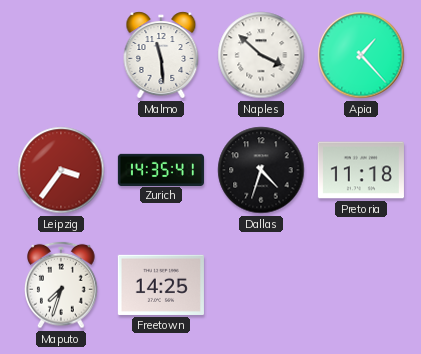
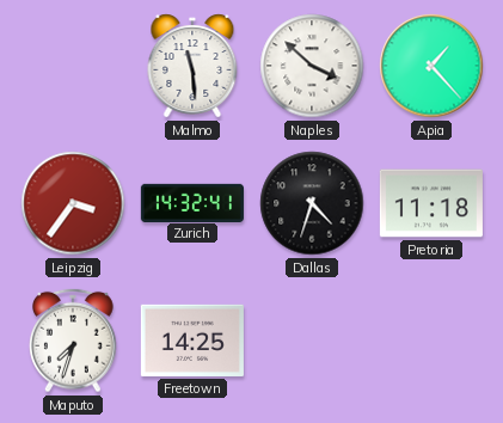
Zurich: 14:35 -> 14:32 (192, 202)
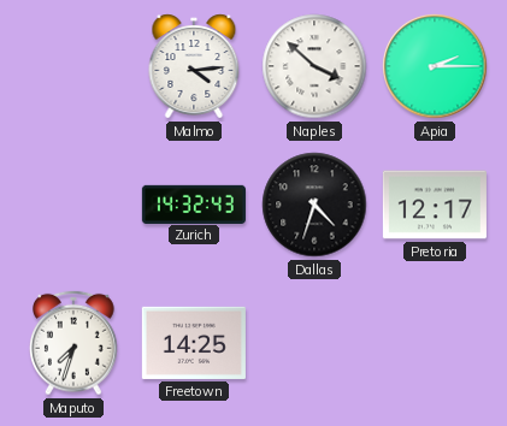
Malmo: 11:29 -> 4:14 (194, 66)
Apia: 1:23 -> 2:15 (435, 66)
Leipzig: 3:36 -> none (73, 203)
Zurich: 14:32:41 -> 14:32:43 (194, 203)
Pretoria: 11:18 -> 12:17 (435, 205)
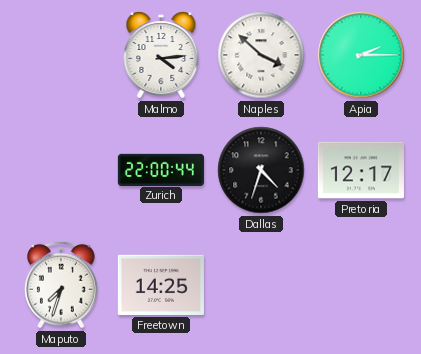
Zurich: 14:32 -> 22:00 (161, 169)
